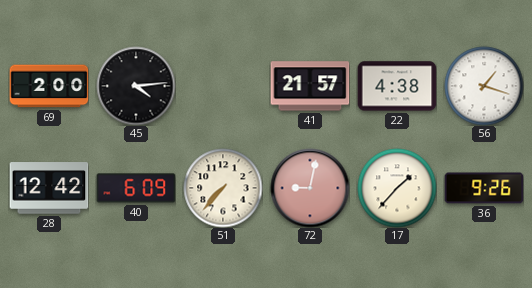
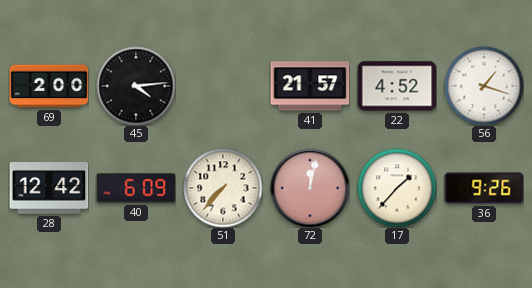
22: 4:38 -> 4:52 (397, 86)
72: 9:02 -> 12:02 (310, 188)
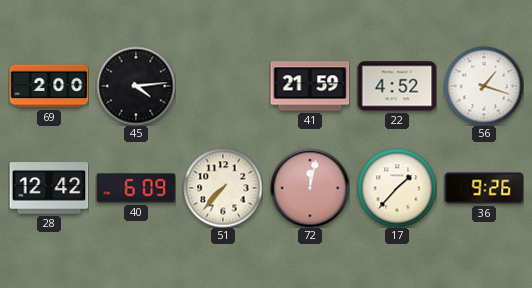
41: 21:57 -> 21:59 (310, 86)
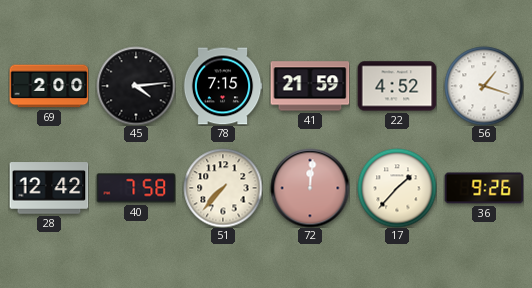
78: none -> 7:15 (223, 86)
40: 6:09 -> 7:58 (136, 188)
72: 12:02 -> 12:01 (310, 188)
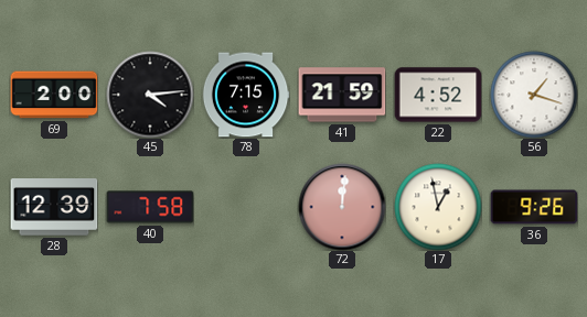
28: 12:42 -> 12:39 (54, 207)
51: 7:37 -> none (223, 188)
17: 1:37 -> 12:58 (438, 207)
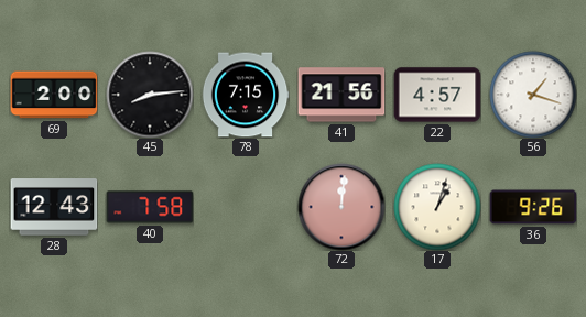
45: 4:14 -> 8:14 (150, 95)
41: 21:59 -> 21:56 (341, 95)
22: 4:52 -> 4:57 (437, 95)
28: 12:39 -> 12:43 (54, 207)
17: 12:58 -> 1:03 (437, 207)
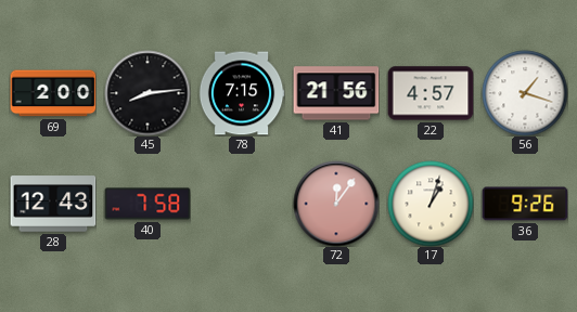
72: 12:01 -> 12:06 (336, 204)
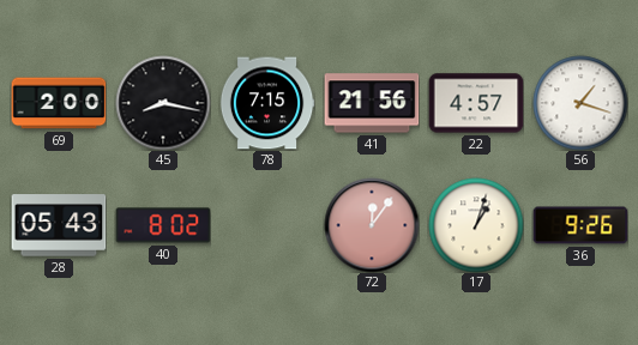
45: 8:14 -> 8:17 (163, 103)
28: 12:43 -> 05:43 (59, 225)
40: 7:58 -> 8:02 (163, 225)
